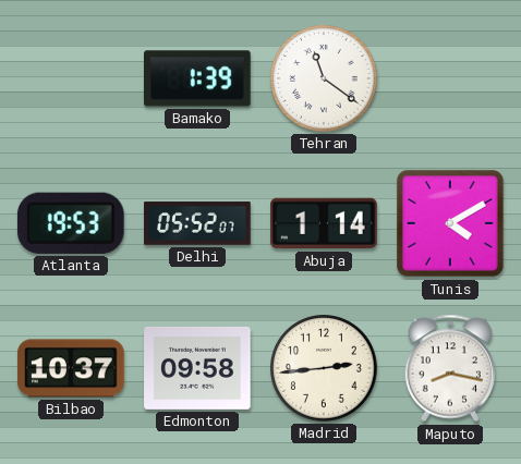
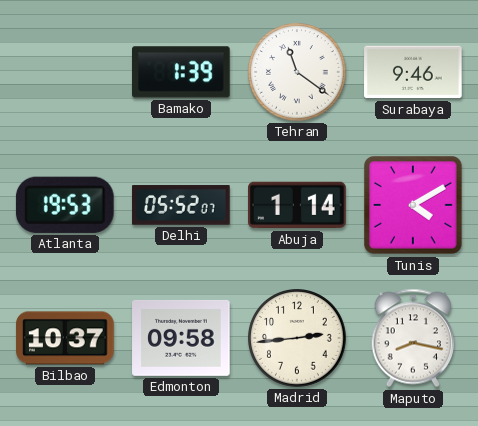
Surabaya: none -> 9:46 (413, 72)
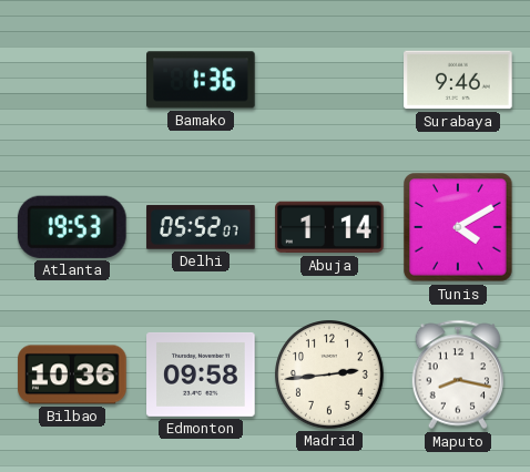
Bamako: 1:39 -> 1:36 (201, 80)
Tehran: 11:21 -> none (298, 73)
Bilbao: 10:37 -> 10:36 (72, 374)
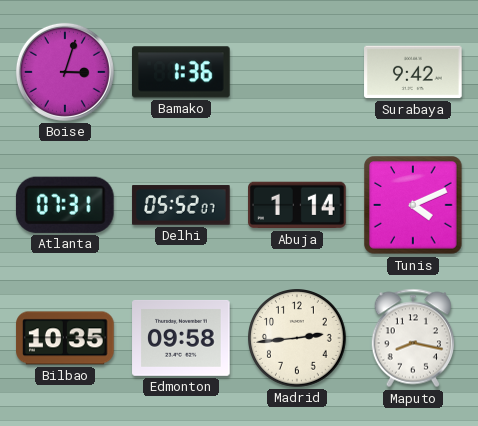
Boise: none -> 3:03 (65, 72)
Surabaya: 9:46 -> 9:42 (413, 72)
Atlanta: 19:53 -> 07:31 (65, 205)
Tunis: 4:10 -> 4:11 (413, 205)
Bilbao: 10:36 -> 10:35 (65, 338)
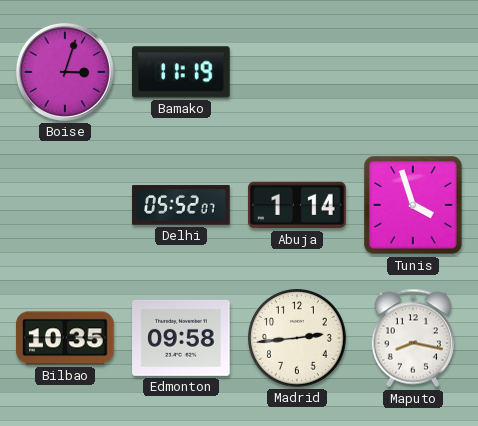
Bamako: 1:36 -> 11:19 (181, 72)
Surabaya: 9:42 -> none (413, 72)
Atlanta: 07:31 -> none (65, 205)
Tunis: 4:11 -> 3:57 (413, 205)
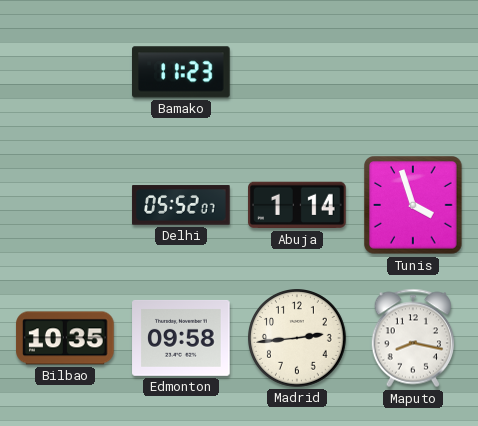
Boise: 3:03 -> none (65, 72)
Bamako: 11:19 -> 11:23 (181, 72)
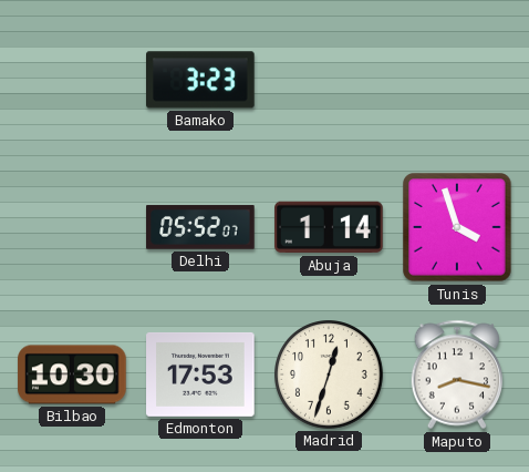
Bamako: 11:23 -> 3:23 (200, 80)
Bilbao: 10:35 -> 10:30 (72, 374)
Edmonton: 09:58 -> 17:53 (200, 374)
Madrid: 2:44 -> 12:33 (330, 376)
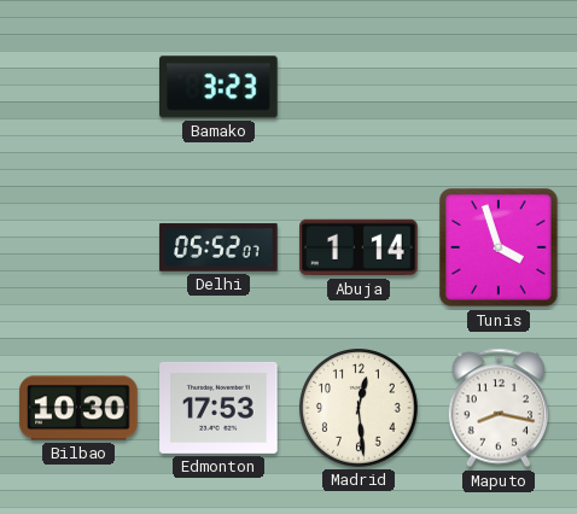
Madrid: 12:33 -> 12:29 (360, 409)
